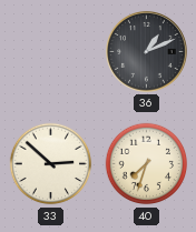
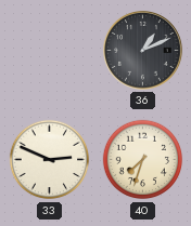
33: 2:52 -> 2:49 (50, 160)
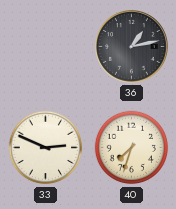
36: 1:11 -> 1:13 (132, 47)
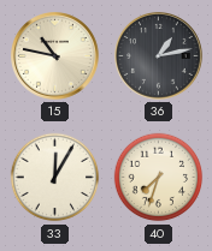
15: none -> 10:47 (55, 56)
33: 2:49 -> 12:05 (55, 178)
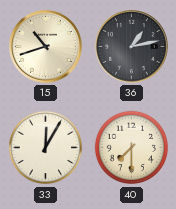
15: 10:47 -> 10:42 (46, 47)
40: 7:33 -> 7:30 (132, 148)
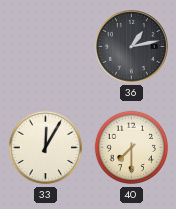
15: 10:42 -> none (46, 47)
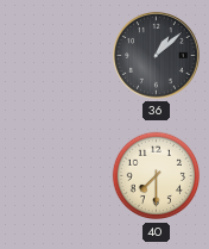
36: 1:13 -> 1:08 (157, 56)
33: 12:05 -> none (46, 148)
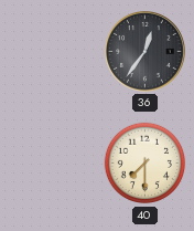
36: 1:08 -> 12:36 (145, 52)
